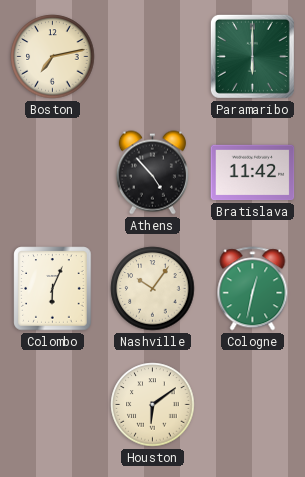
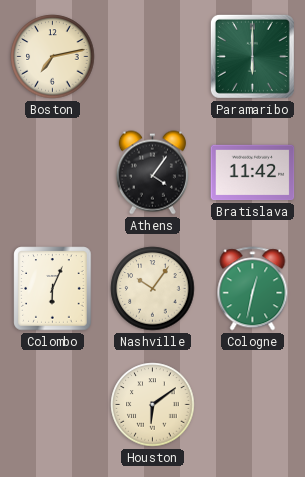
Athens: 4:53 -> 4:06 (152, 173)
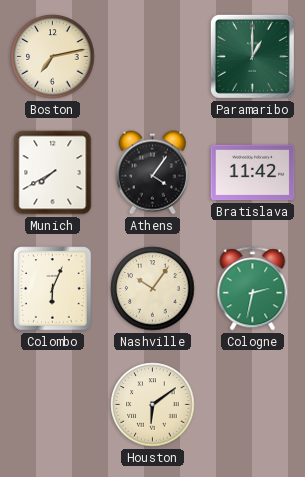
Paramaribo: 6:00 -> 1:00 (252, 56)
Munich: none -> 7:40 (53, 173)
Cologne: 12:32 -> 2:32 (253, 289)
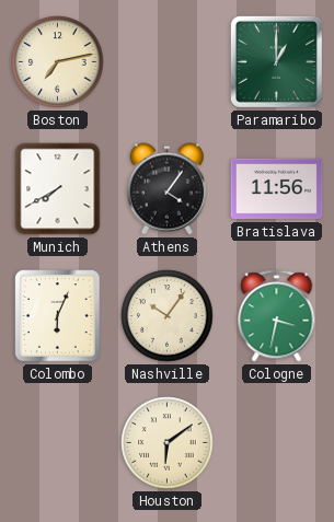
Bratislava: 11:42 -> 11:56 (277, 189)
Cologne: 2:32 -> 3:32 (277, 316)
